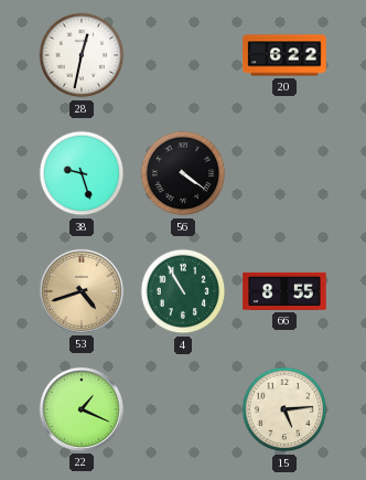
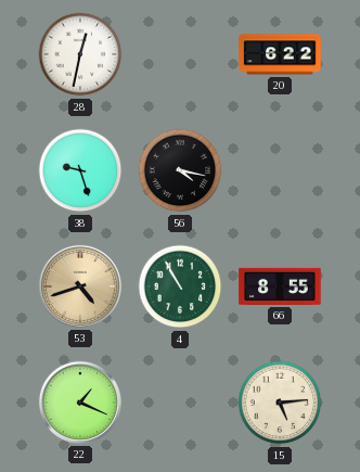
56: 4:21 -> 4:17 (180, 170)
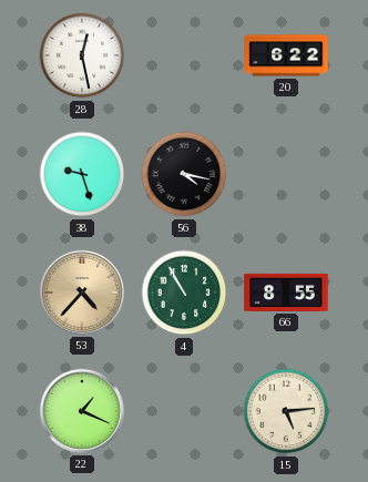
28: 12:32 -> 12:28 (82, 55)
53: 4:42 -> 4:37 (82, 293)
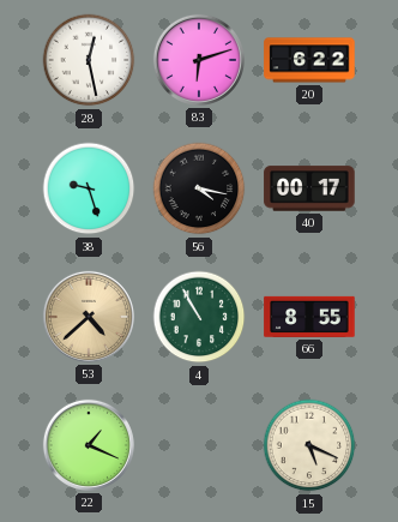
83: none -> 6:12 (199, 60)
40: none -> 00:17 (309, 188)
53: 4:37 -> 4:38 (89, 317)
15: 5:14 -> 5:19 (309, 445)
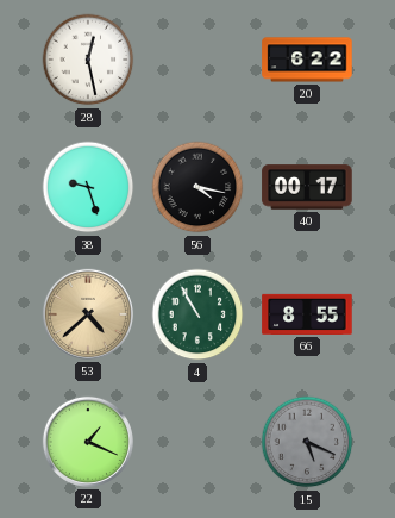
83: 6:12 -> none (199, 60)
15 dial: cream -> grey (307, 442)
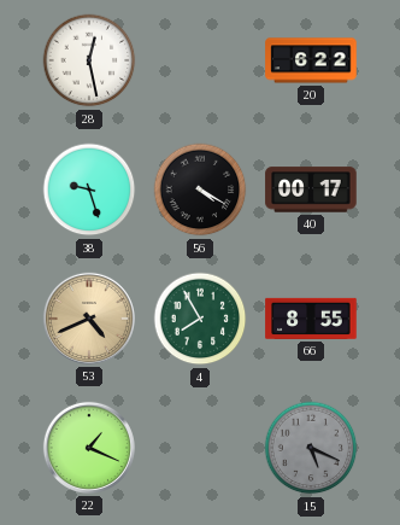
56: 4:17 -> 4:20 (200, 189)
53: 4:38 -> 4:41 (89, 319)
4: 10:55 -> 7:55 (200, 319)
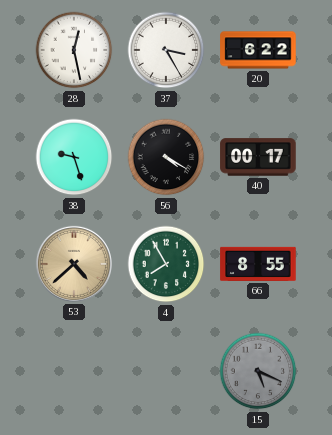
37: none -> 3:25 (166, 50)
53: 4:41 -> 4:38 (74, 264)
22: 1:19 -> none (89, 448)
